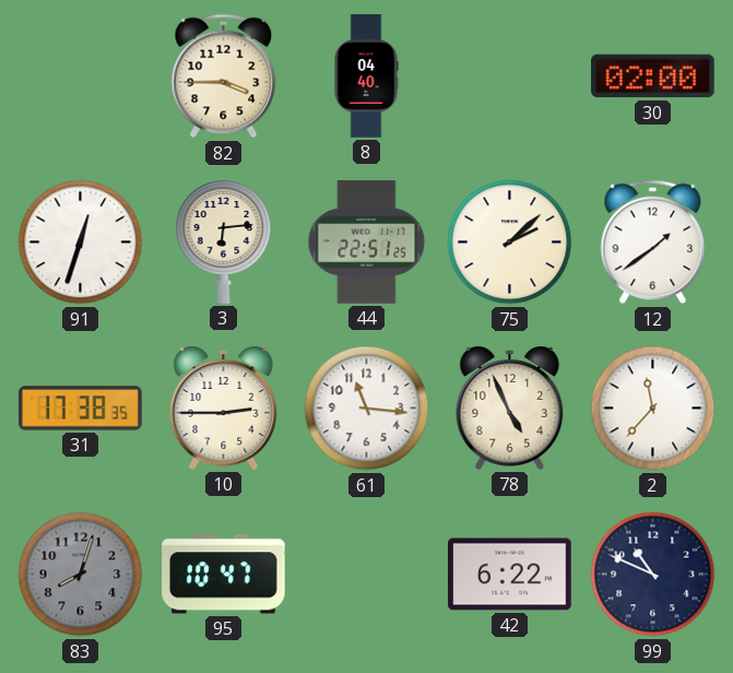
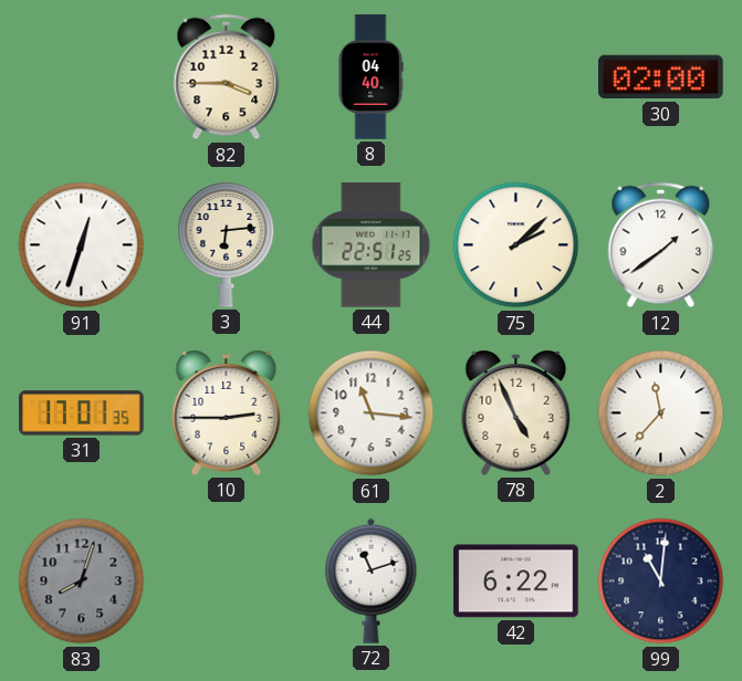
31: 17:38 -> 17:01 (82, 413)
95: 10:47 -> none (224, 575)
72: none -> 11:12 (372, 580)
99: 10:49 -> 11:01 (661, 582)
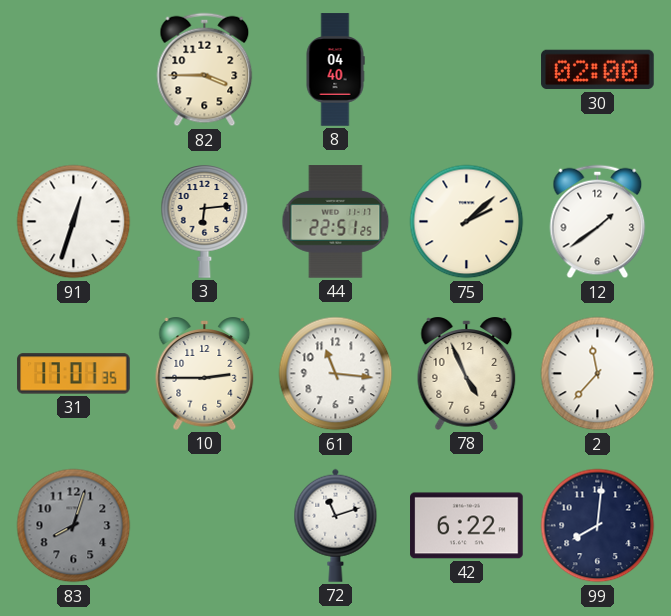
99: 11:01 -> 8:01 (598, 526)
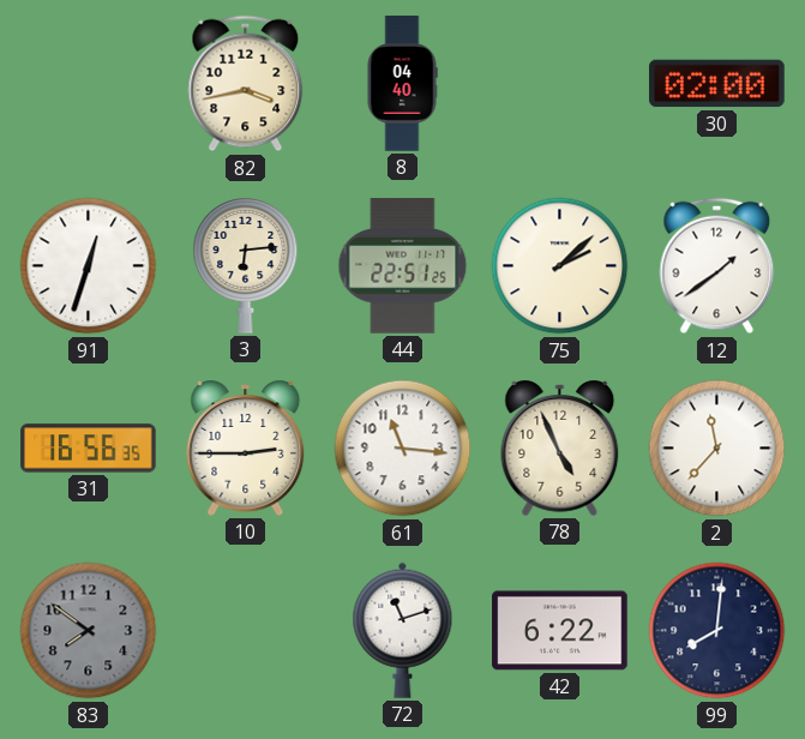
82: 3:45 -> 3:43 (246, 84)
31: 17:01 -> 16:56 (89, 449)
83: 8:03 -> 7:51 (89, 631)
